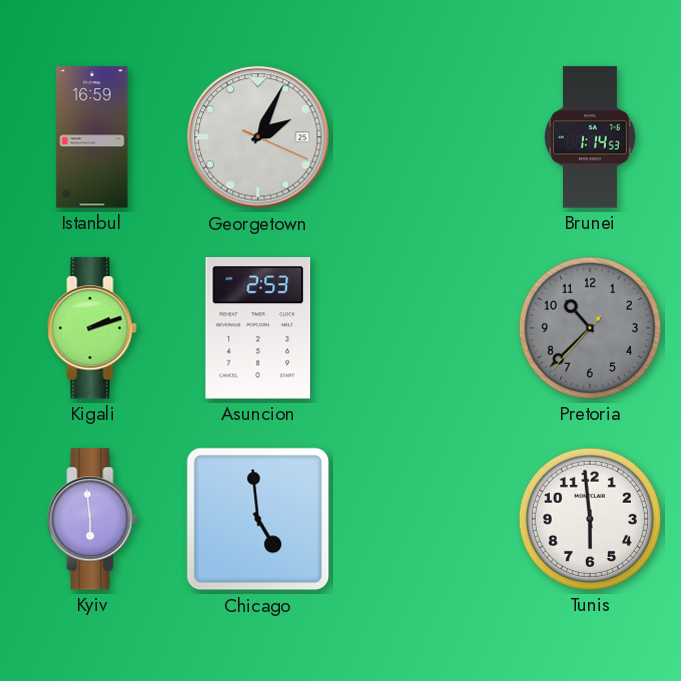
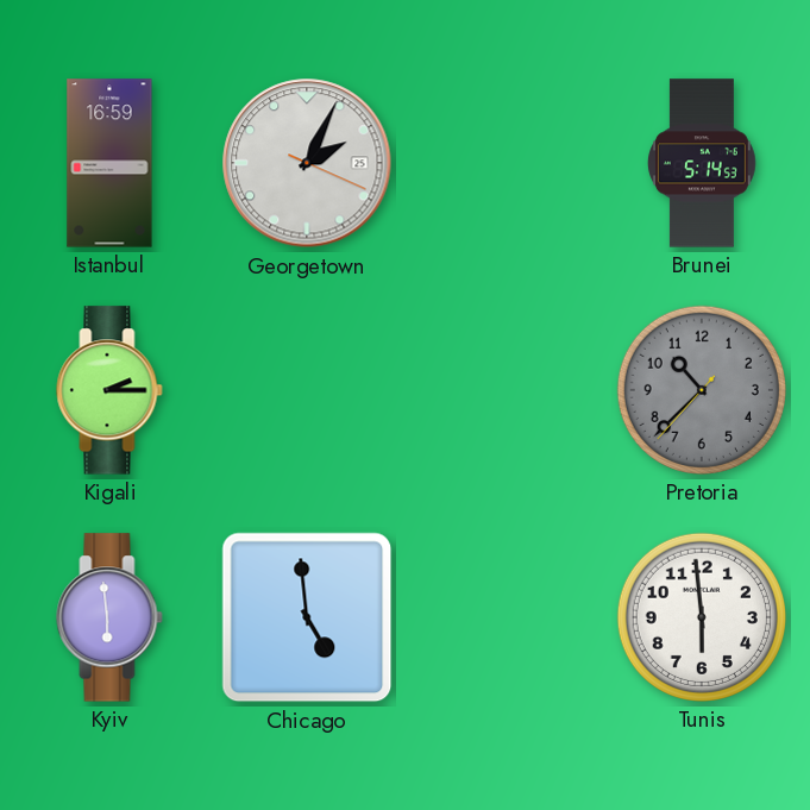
Brunei: 1:14 -> 5:14 (703, 163)
Kigali: 2:12 -> 2:15 (109, 390)
Asuncion: 2:53 -> none (258, 328)
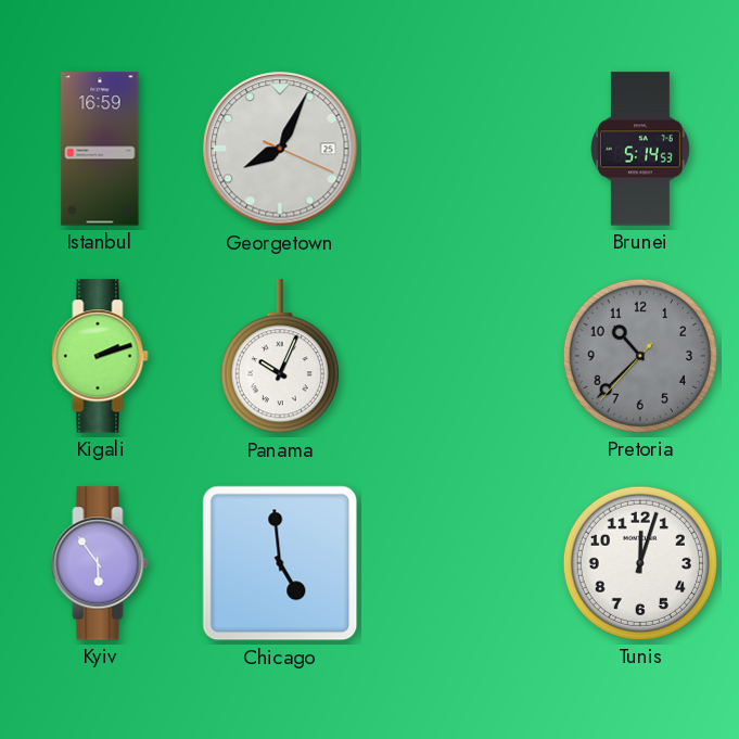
Georgetown: 2:04 -> 8:04 (280, 149)
Kigali: 2:15 -> 2:12 (100, 356)
Panama: none -> 10:04 (280, 357)
Kyiv: 5:59 -> 5:54 (100, 563)
Tunis: 5:59 -> 12:03 (640, 563)
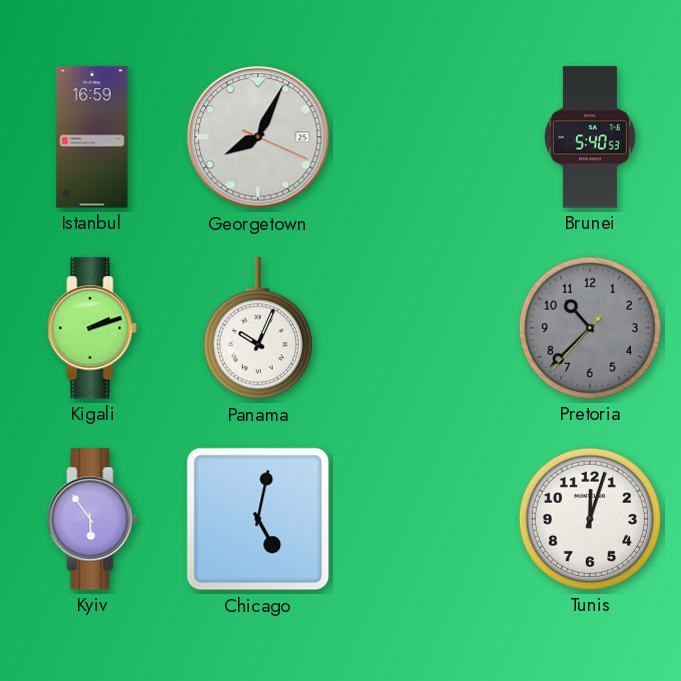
Brunei: 5:14 -> 5:40 (591, 137)
Chicago: 4:59 -> 5:02 (258, 519)
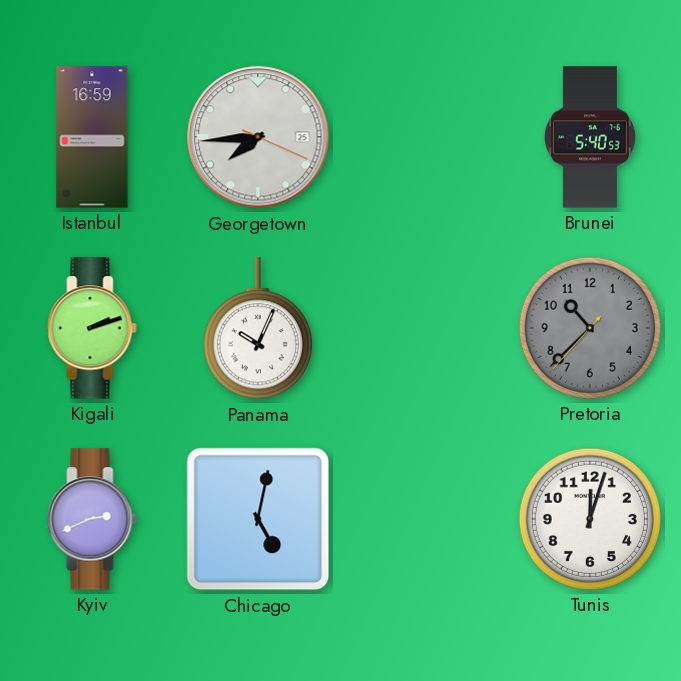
Georgetown: 8:04 -> 7:44 (258, 137)
Kyiv: 5:54 -> 2:41 (92, 519)
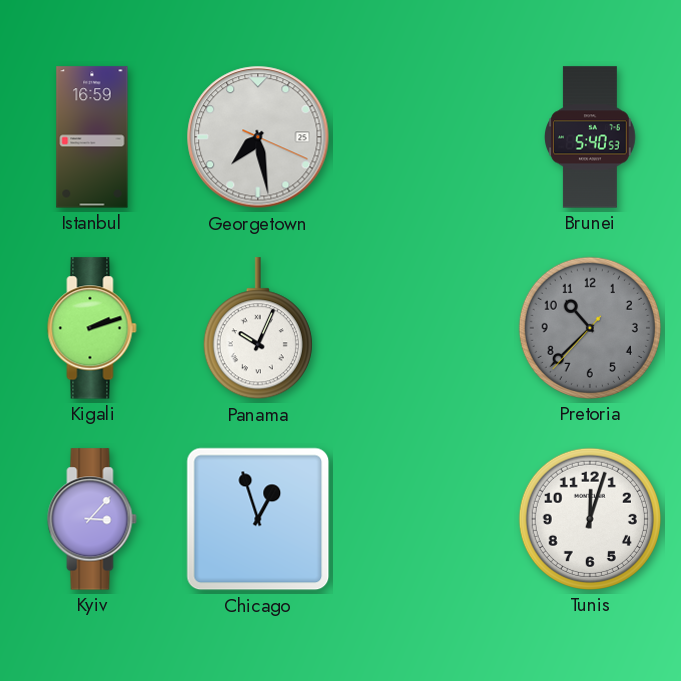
Georgetown: 7:44 -> 7:28 (258, 137)
Kyiv: 2:41 -> 3:07 (92, 519)
Chicago: 5:02 -> 12:57 (258, 519)
